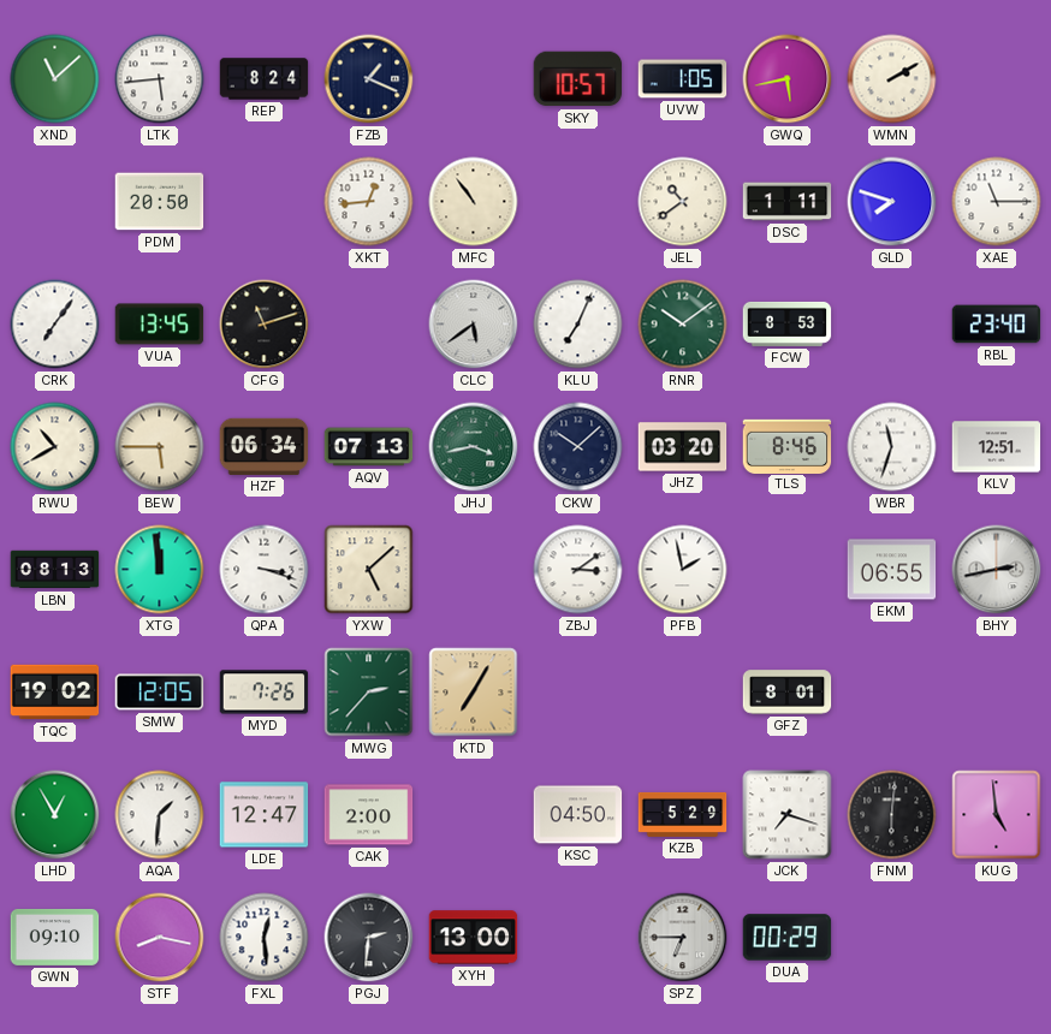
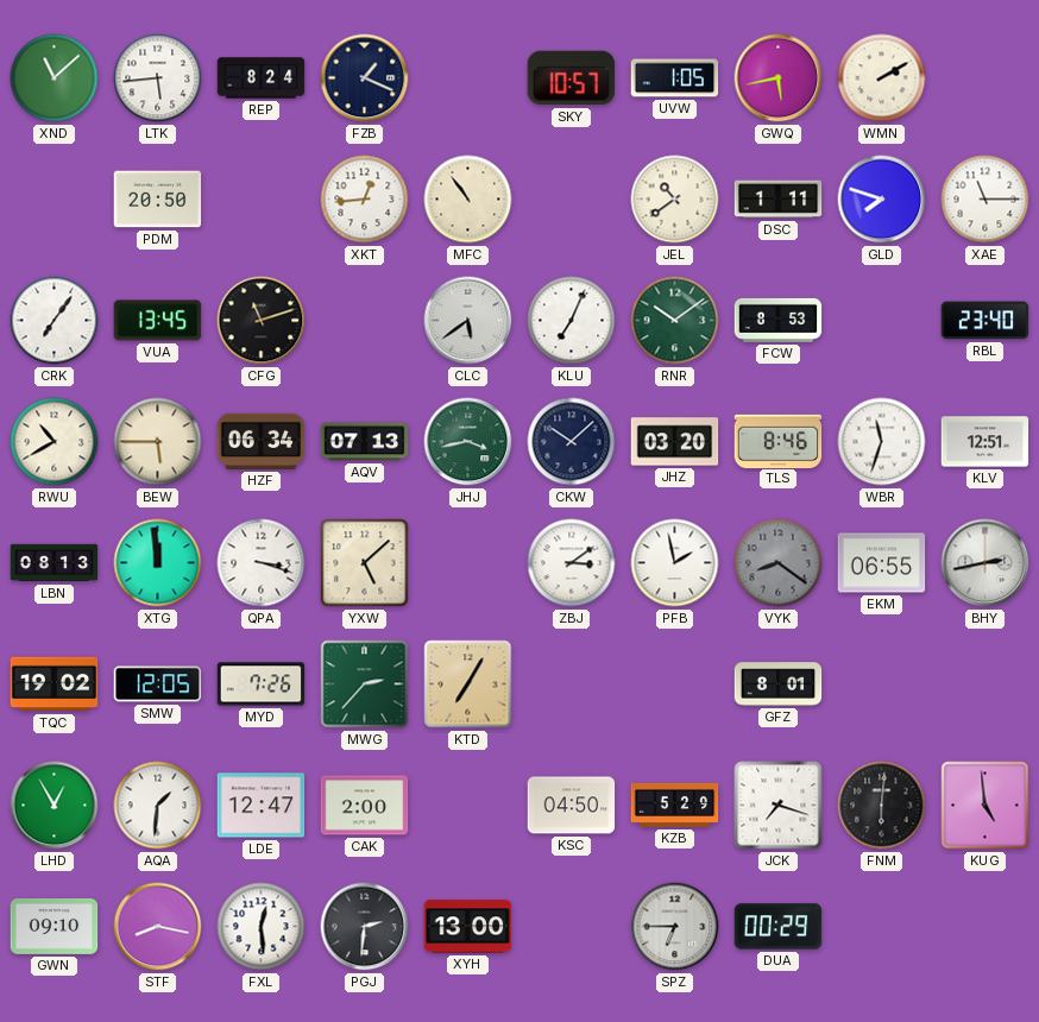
VYK: none -> 8:21 (779, 563)
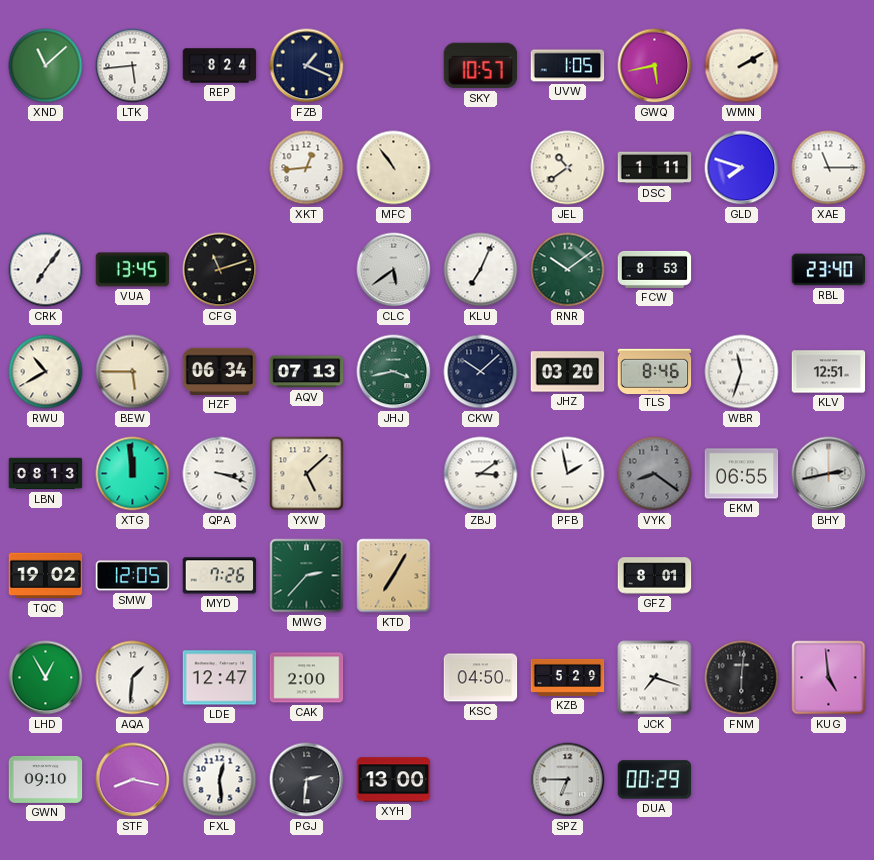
PDM: 20:50 -> none (158, 200)
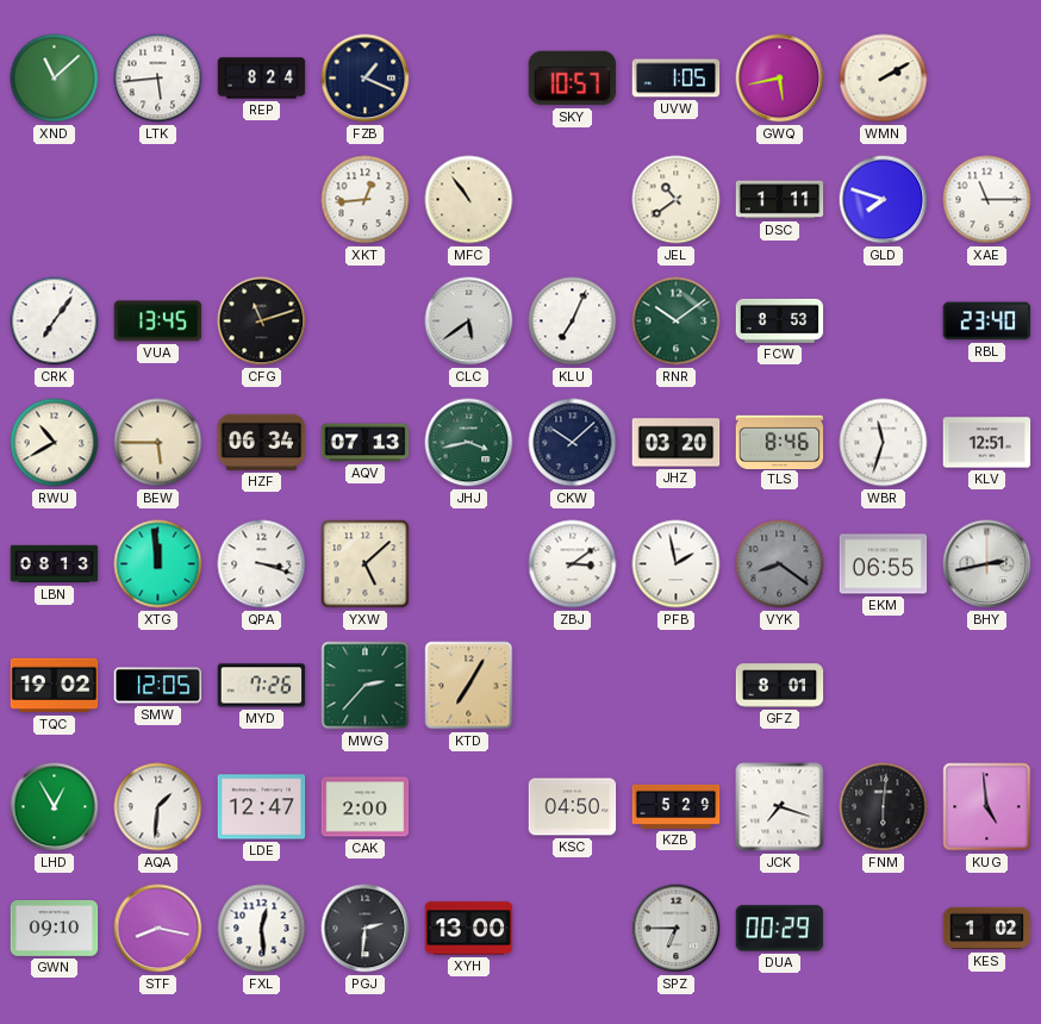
KES: none -> 1:02 (987, 929)
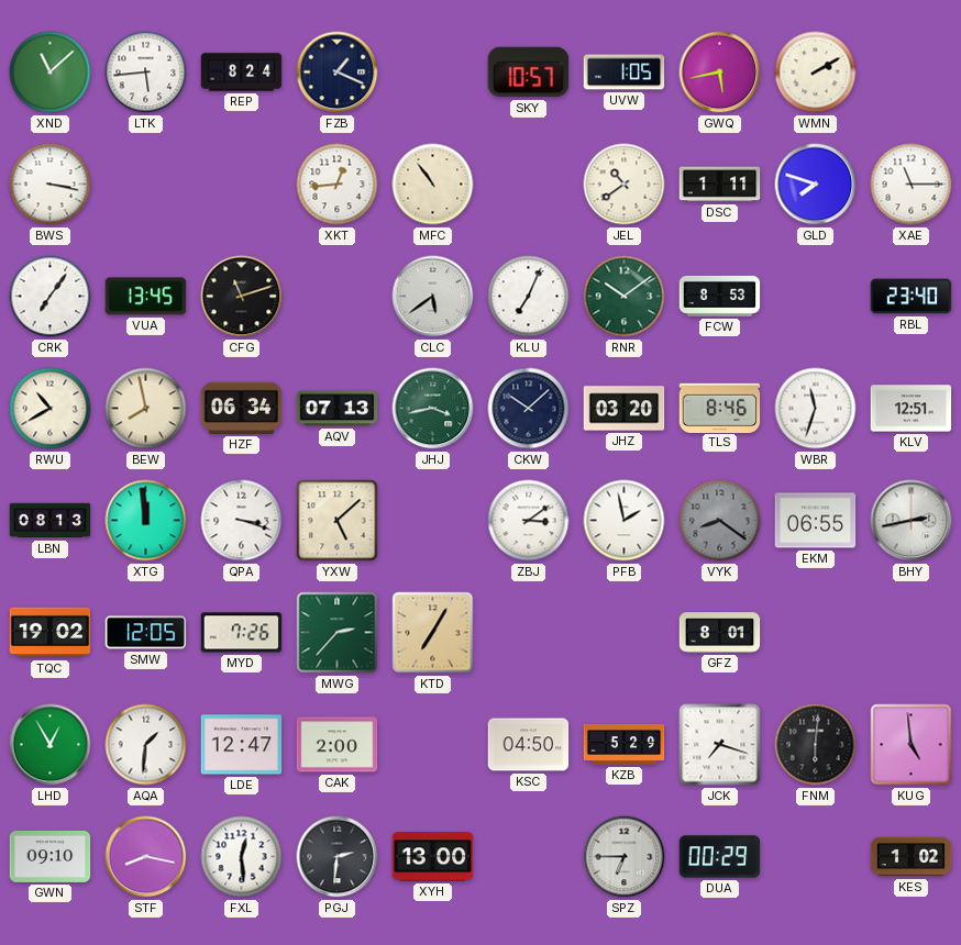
BWS: none -> 3:17 (51, 185)
BEW: 5:45 -> 7:58 (146, 409)
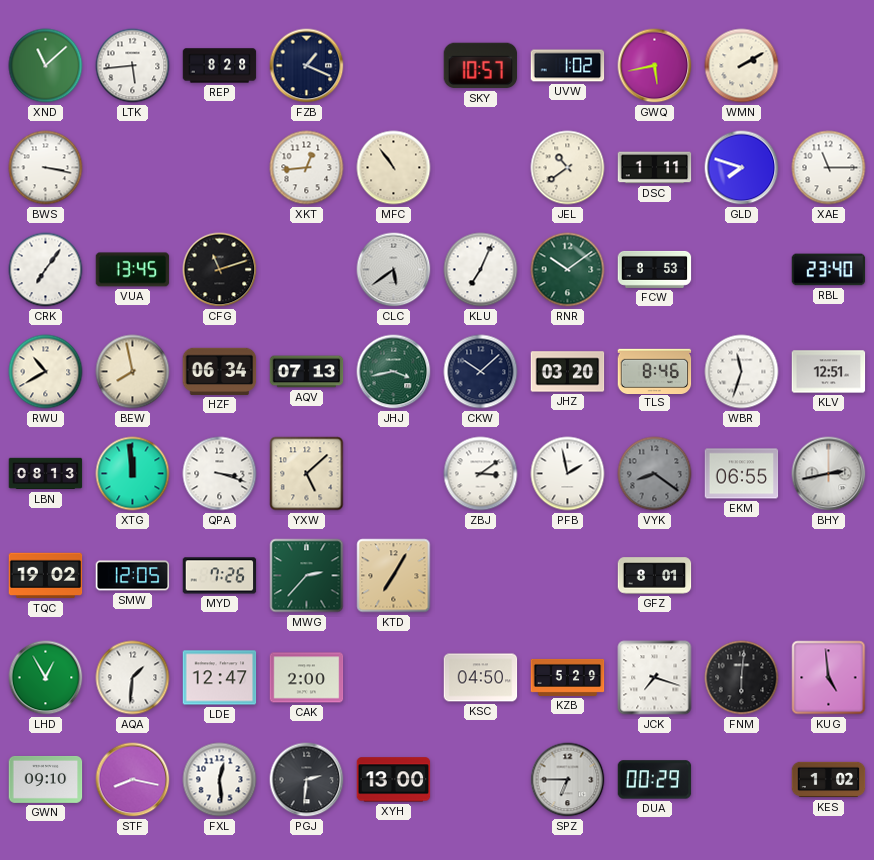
REP: 8:24 -> 8:28 (220, 66)
UVW: 1:05 -> 1:02 (568, 66)
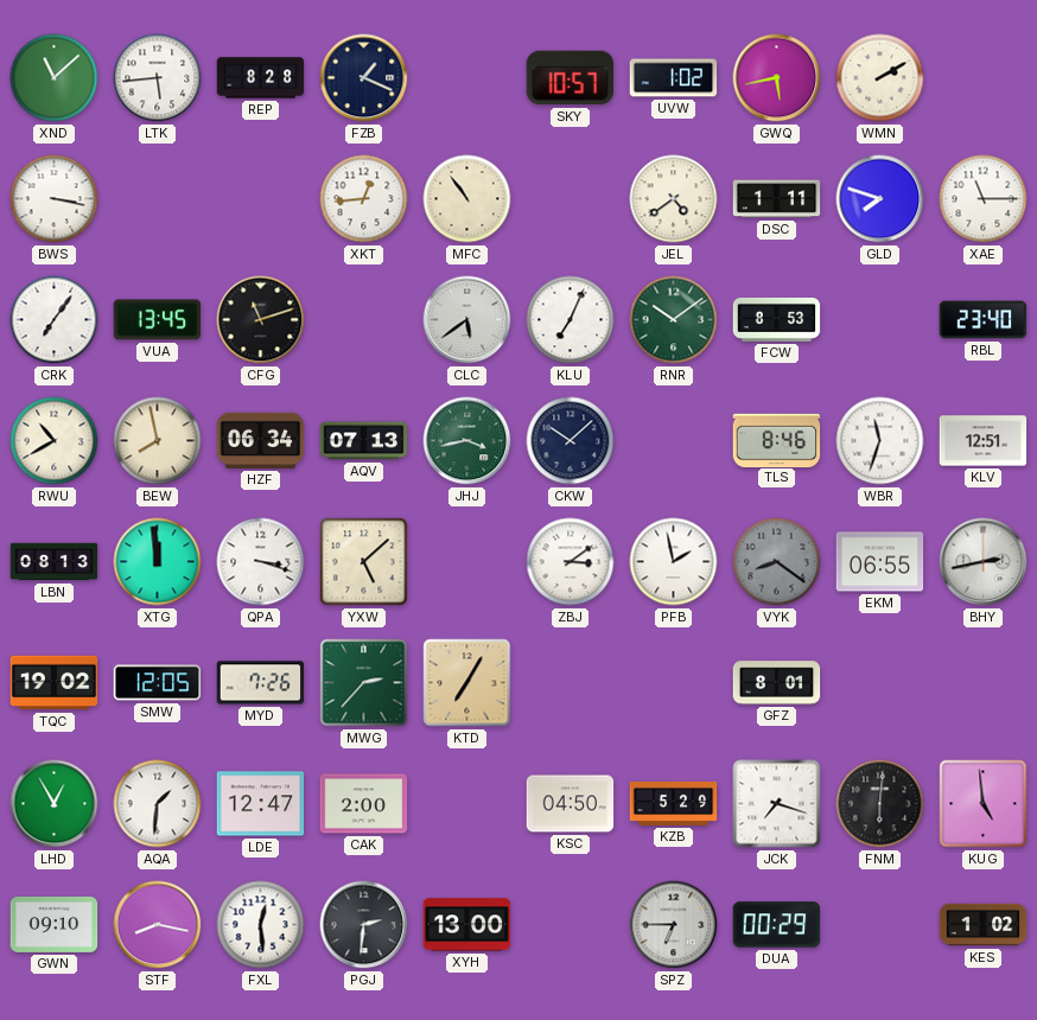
JEL: 10:39 -> 4:39 (674, 199)
JHZ: 03:20 -> none (568, 372)
